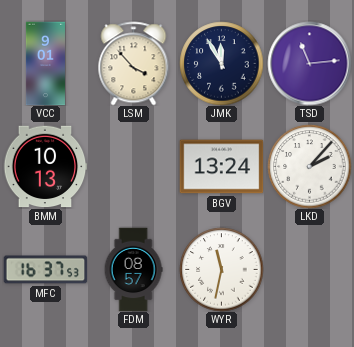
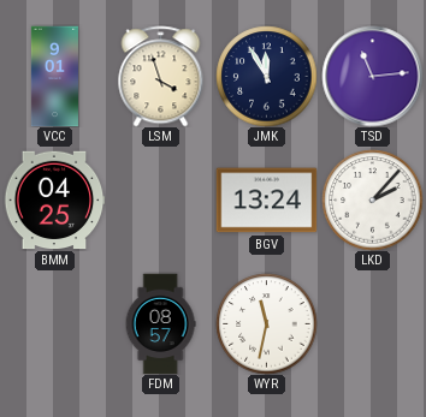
LSM: 3:53 -> 3:57 (161, 76)
BMM: 10:13 -> 04:25 (54, 201)
MFC: 16:37 -> none (45, 270)
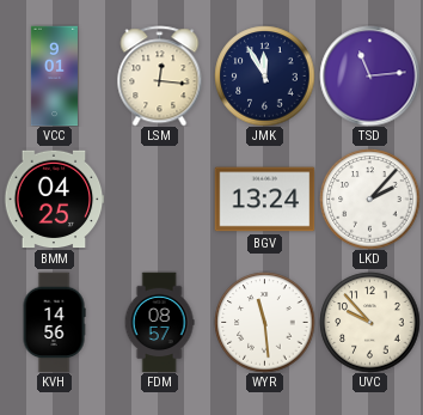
LSM: 3:57 -> 12:16 (160, 75)
KVH: none -> 14:56 (54, 322)
WYR: 11:32 -> 11:29 (264, 322)
UVC: none -> 9:53 (369, 322)
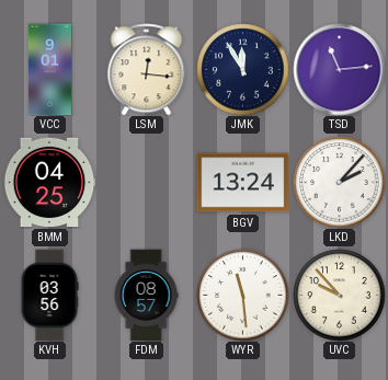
KVH: 14:56 -> 03:56 (49, 295)
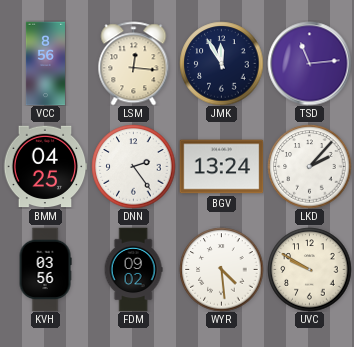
VCC: 9:01 -> 8:56 (45, 63)
DNN: none -> 2:24 (133, 166)
FDM: 08:57 -> 09:02 (133, 269)
WYR: 11:29 -> 4:29 (221, 269)
UVC: 9:53 -> 9:50 (309, 269)
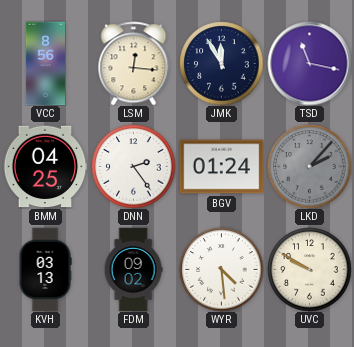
TSD: 11:14 -> 11:17 (309, 63)
BGV: 13:24 -> 01:24 (221, 167)
LKD dial: white -> grey (309, 166)
KVH: 03:56 -> 03:13 (45, 269)
